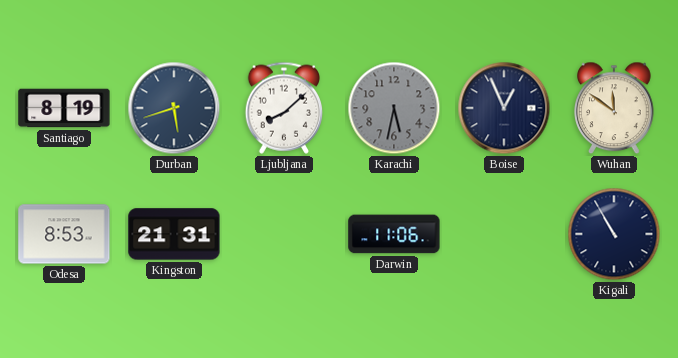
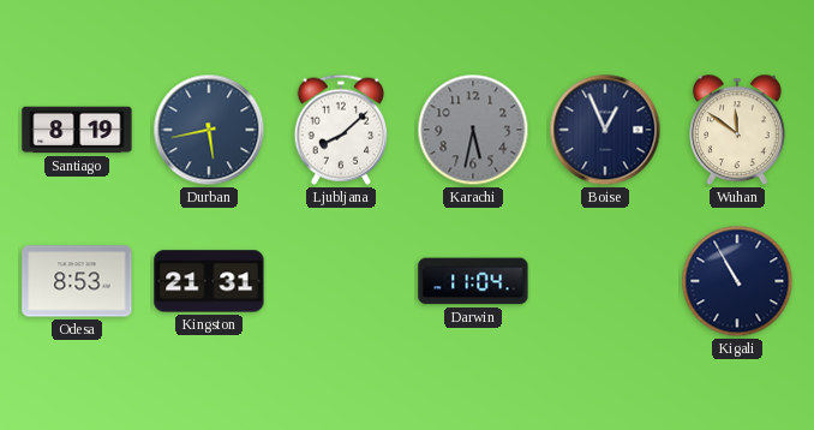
Durban: 5:42 -> 5:43 (209, 130)
Darwin: 11:06 -> 11:04 (473, 281)
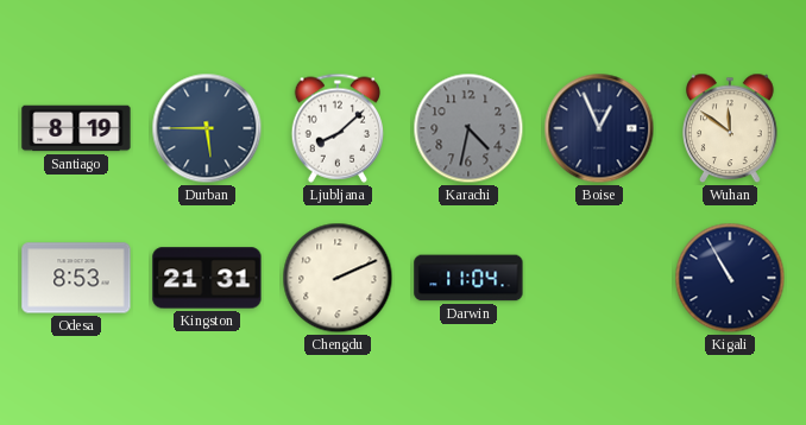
Durban: 5:43 -> 5:45 (207, 128)
Karachi: 5:32 -> 4:32 (468, 128)
Chengdu: none -> 2:11 (338, 278)
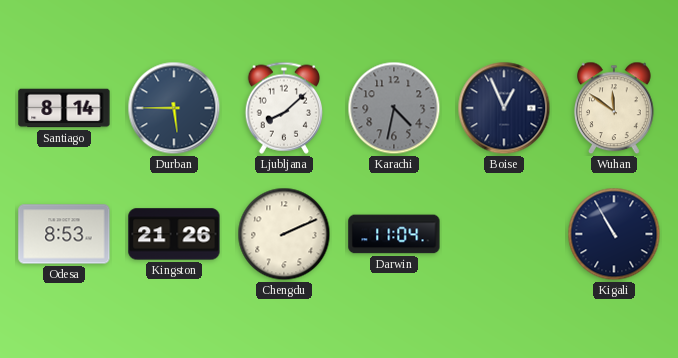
Santiago: 8:19 -> 8:14 (64, 108)
Kingston: 21:31 -> 21:26 (174, 234)
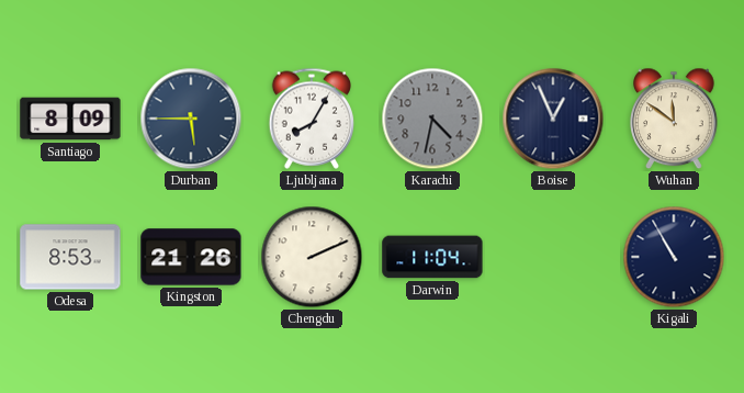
Santiago: 8:14 -> 8:09 (70, 119)
Ljubljana: 8:08 -> 8:05 (311, 119)
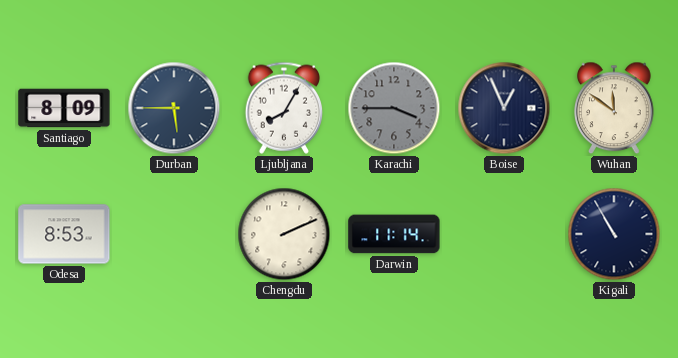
Karachi: 4:32 -> 3:45 (394, 108)
Kingston: 21:26 -> none (191, 257)
Darwin: 11:04 -> 11:14 (394, 234)
